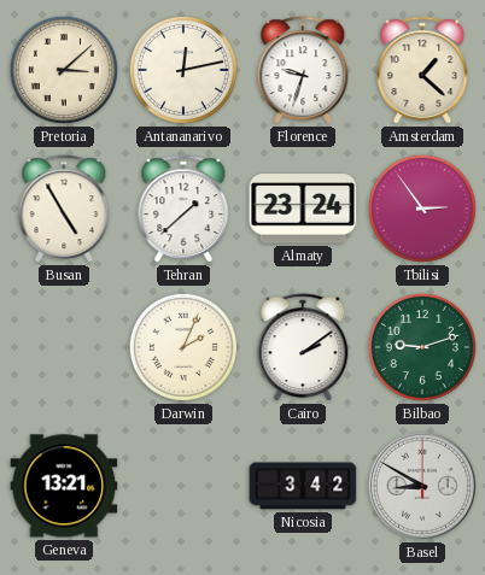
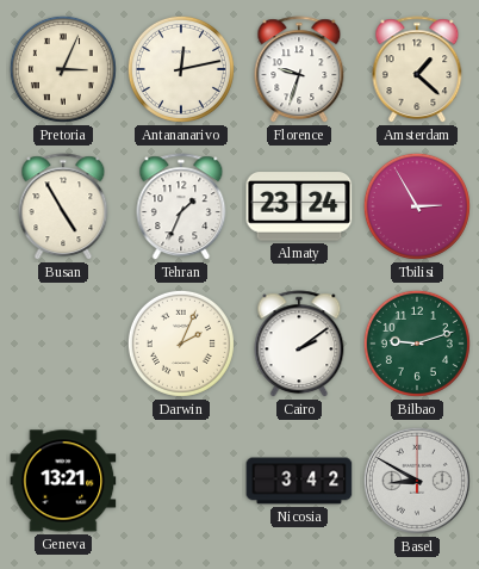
Pretoria: 3:08 -> 3:04 (63, 69)
Tehran: 1:38 -> 1:34 (181, 208)
Tbilisi: 2:54 -> 2:55 (417, 206)
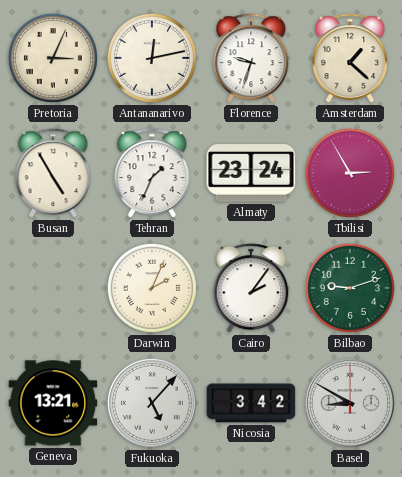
Cairo: 2:09 -> 2:06 (251, 289)
Fukuoka: none -> 5:07 (152, 403)
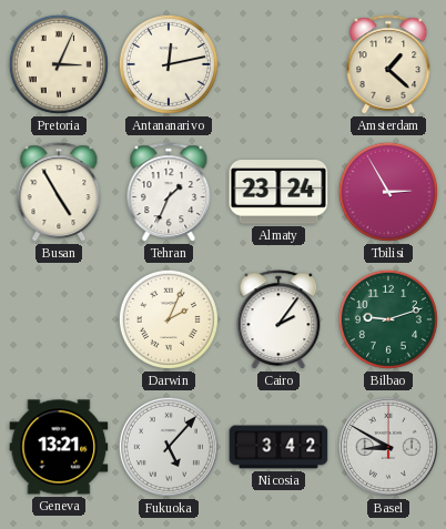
Florence: 9:33 -> none (251, 59)
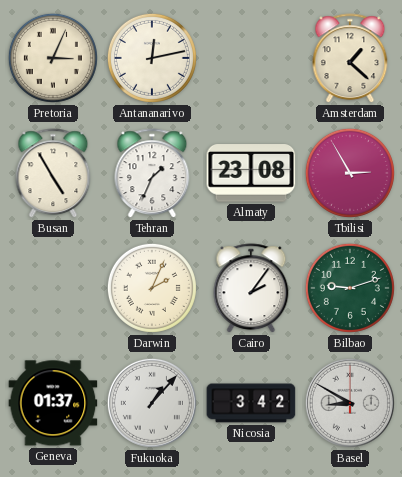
Almaty: 23:24 -> 23:08 (251, 173)
Geneva: 13:21 -> 01:37 (53, 403)
Fukuoka: 5:07 -> 1:07 (152, 403)
